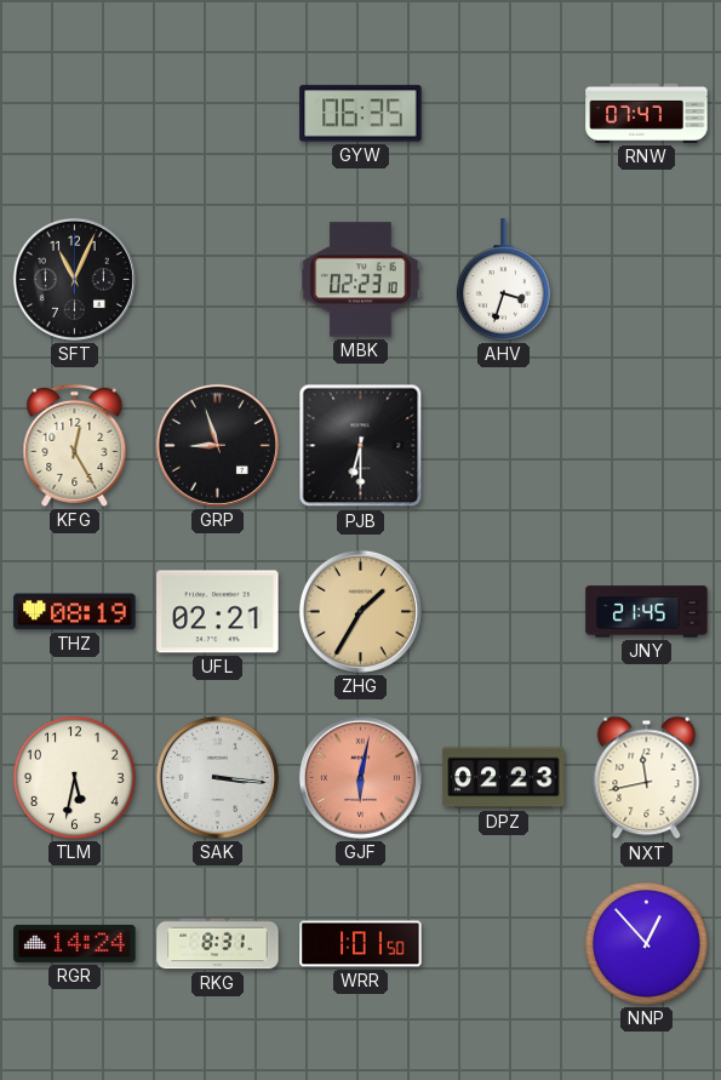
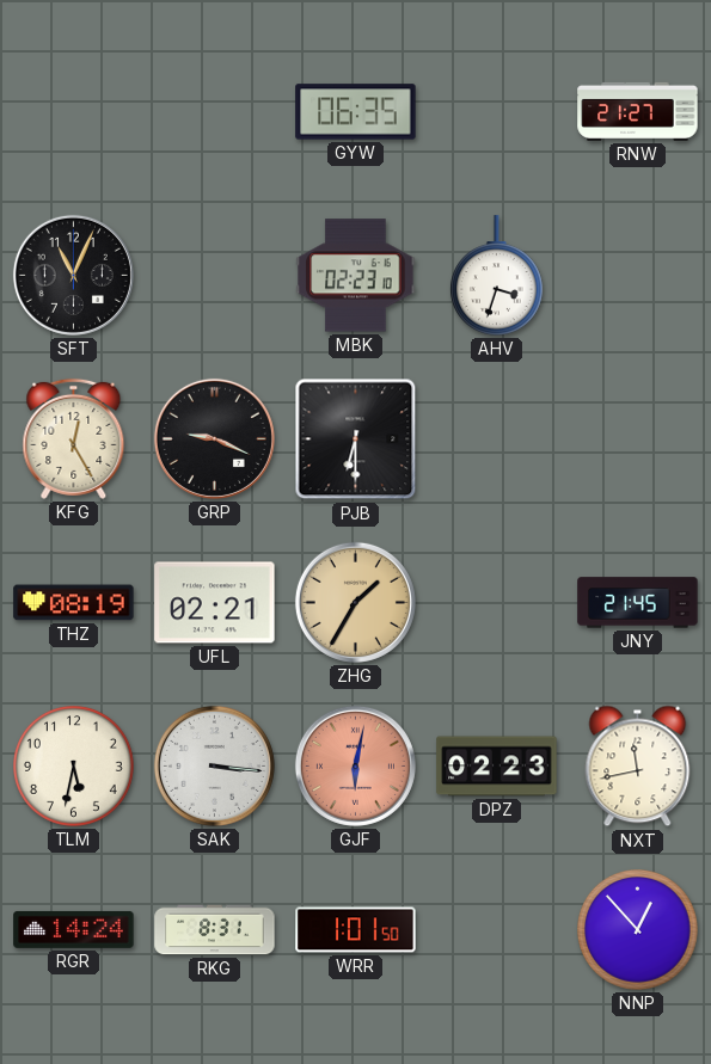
RNW: 07:47 -> 21:27 (638, 111)
GRP: 8:57 -> 9:19 (214, 438)
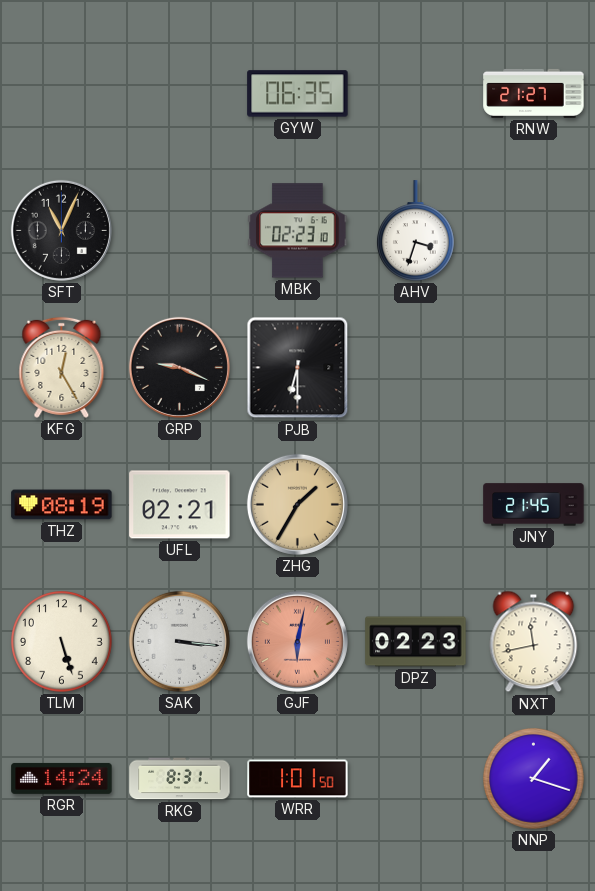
TLM: 5:32 -> 5:27 (62, 642)
NNP: 12:53 -> 1:18 (534, 779)
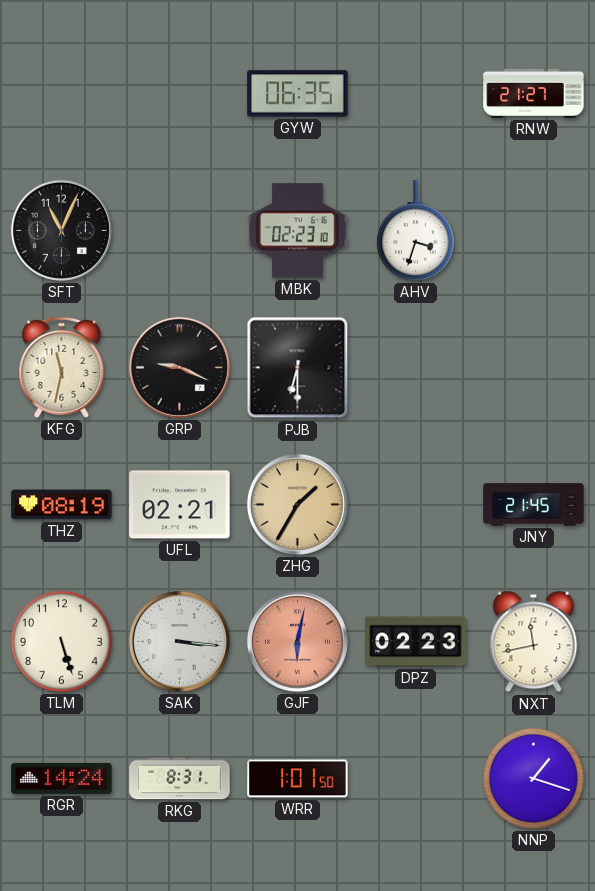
KFG: 12:25 -> 11:32 (62, 367)
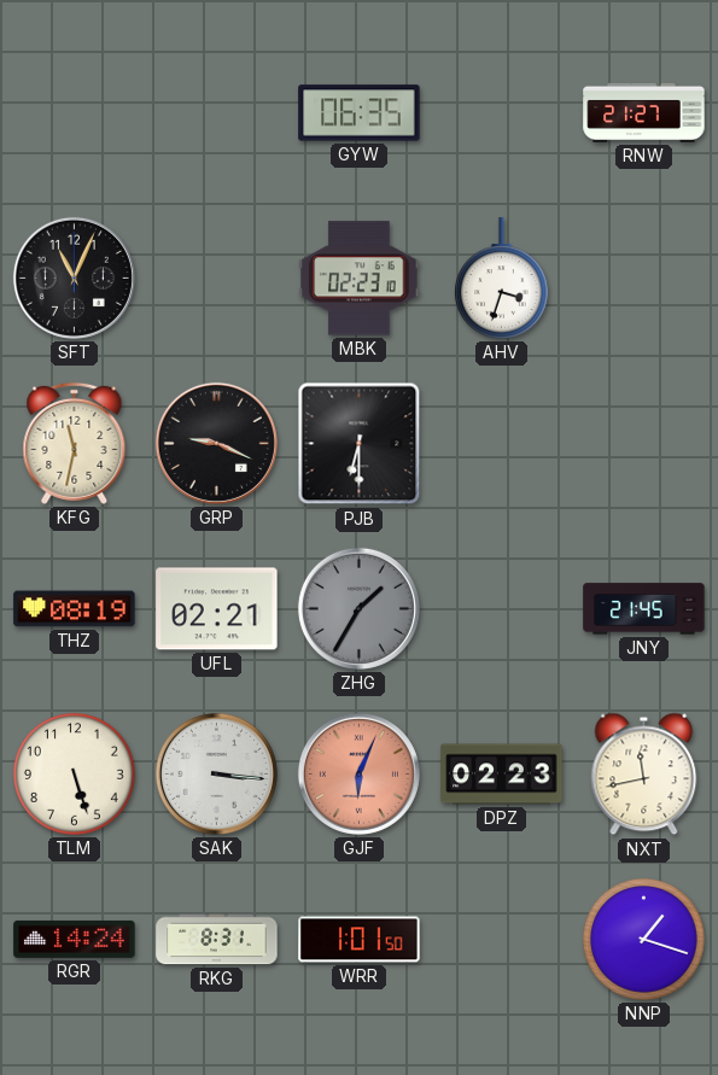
ZHG dial: champagne -> grey (358, 608)
GJF: 6:02 -> 6:04 (358, 773)
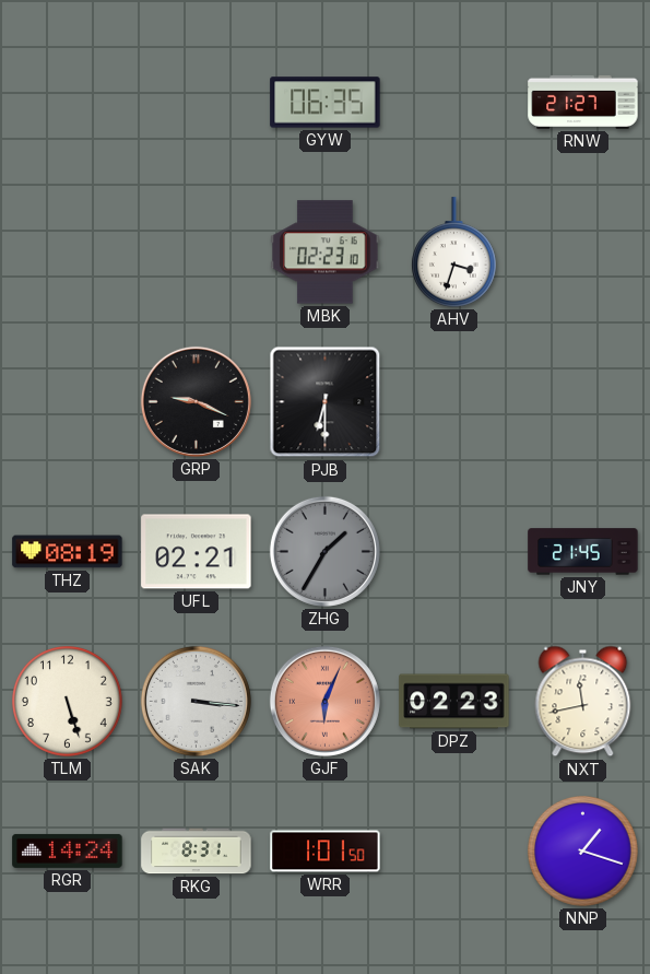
SFT: 11:04 -> none (74, 277)
KFG: 11:32 -> none (75, 443)
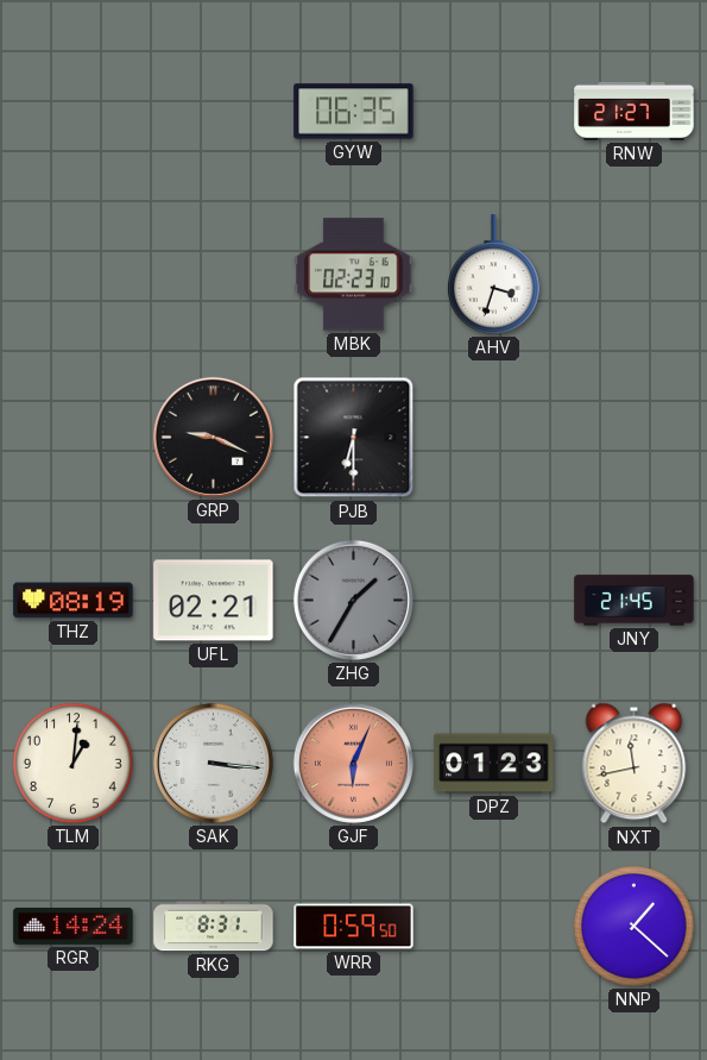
TLM: 5:27 -> 1:01 (74, 764)
DPZ: 02:23 -> 01:23 (494, 764)
WRR: 1:01 -> 0:59 (354, 927)
NNP: 1:18 -> 1:22 (635, 927)
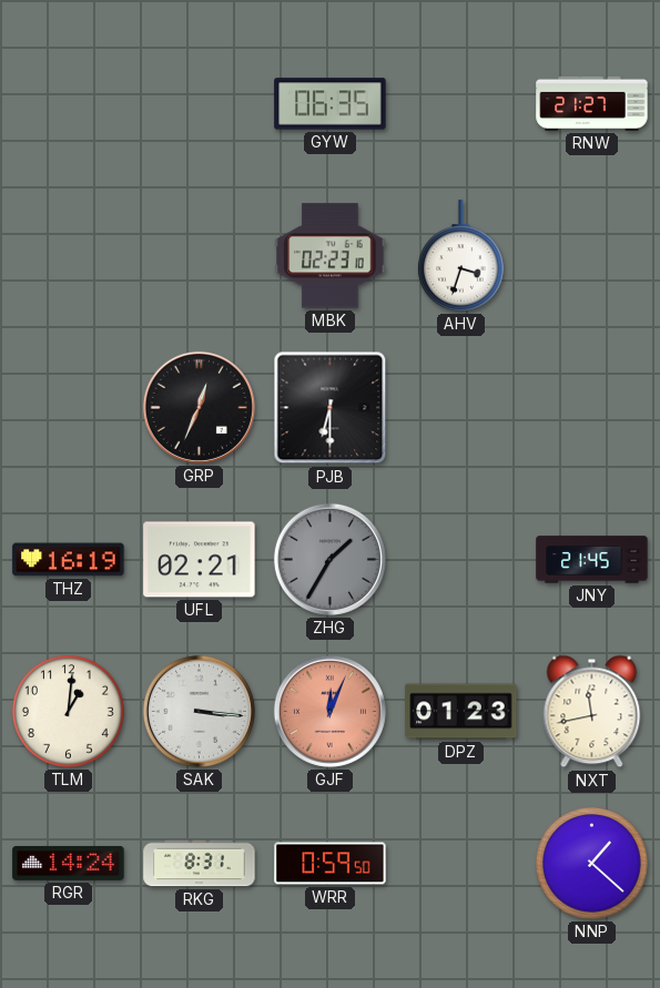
GRP: 9:19 -> 12:34 (199, 407)
THZ: 08:19 -> 16:19 (69, 560)
GJF: 6:04 -> 12:04 (329, 711)
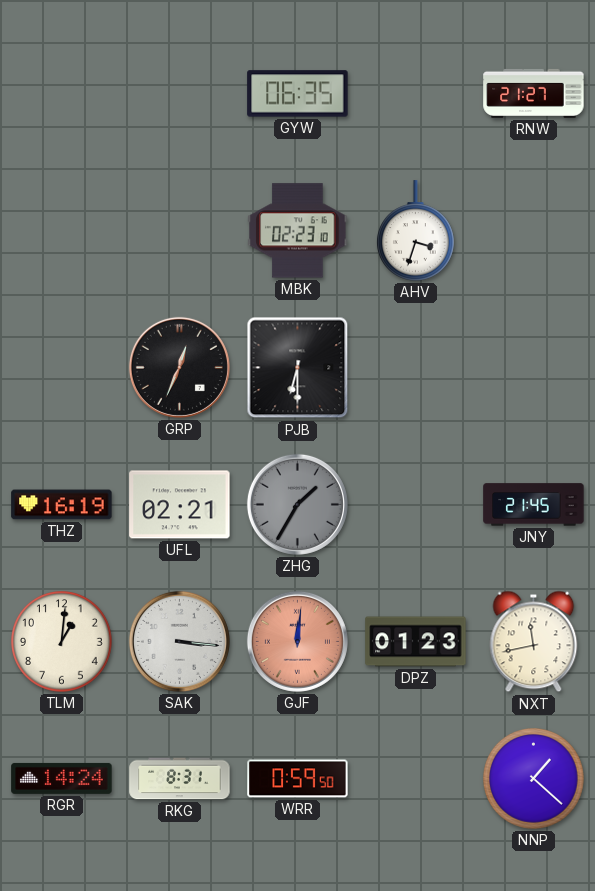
GJF: 12:04 -> 12:01 (297, 641)
